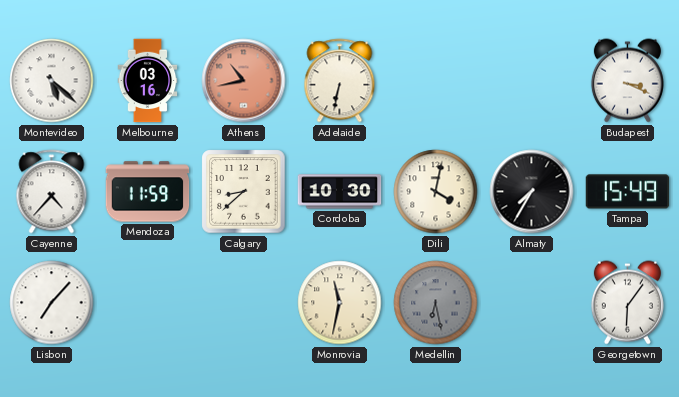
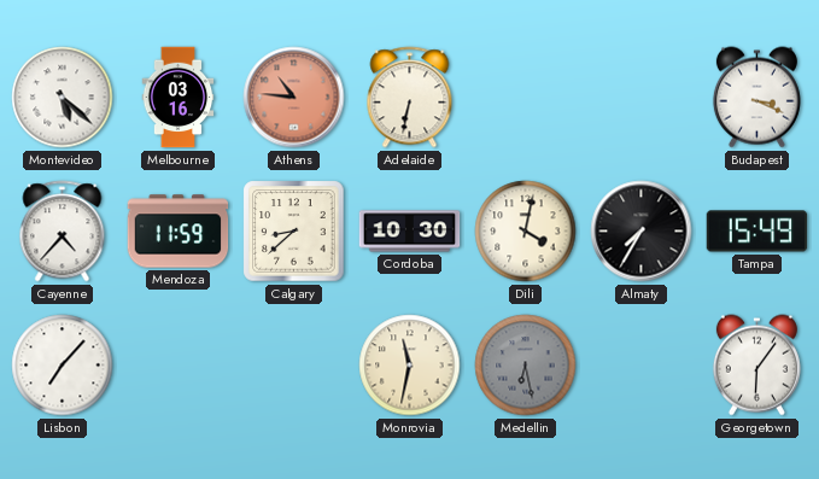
Athens: 10:43 -> 10:46 (294, 98)
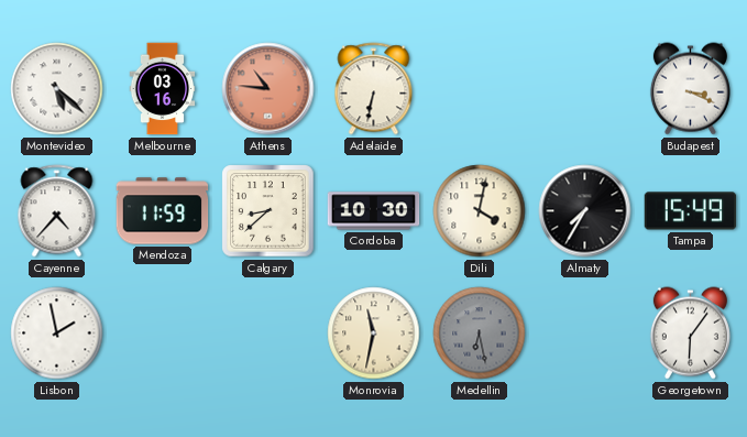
Lisbon: 7:07 -> 1:58 (57, 334)
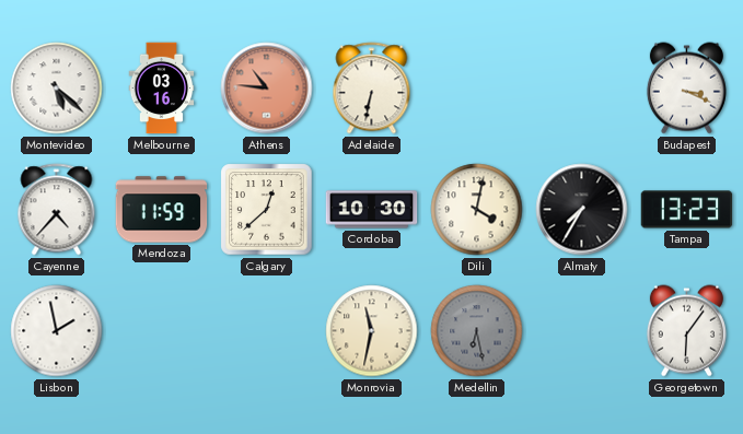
Calgary: 8:38 -> 12:38 (267, 210)
Tampa: 15:49 -> 13:23 (687, 210)
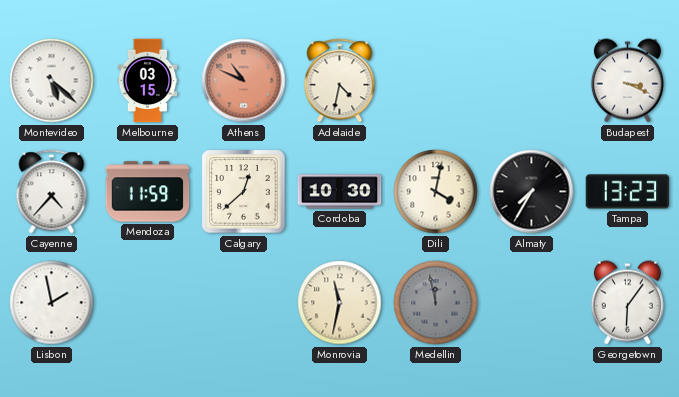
Melbourne: 03:16 -> 03:15 (148, 81)
Athens: 10:46 -> 10:49 (244, 81)
Adelaide: 6:32 -> 4:32 (340, 81)
Medellin: 6:28 -> 11:58 (436, 303)
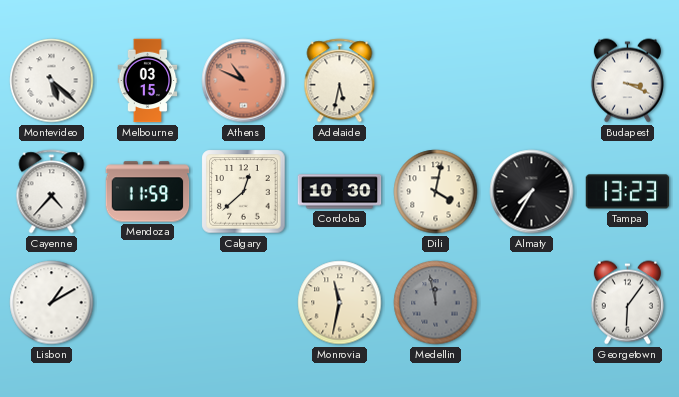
Adelaide: 4:32 -> 5:32 (340, 81)
Lisbon: 1:58 -> 1:10 (52, 303)
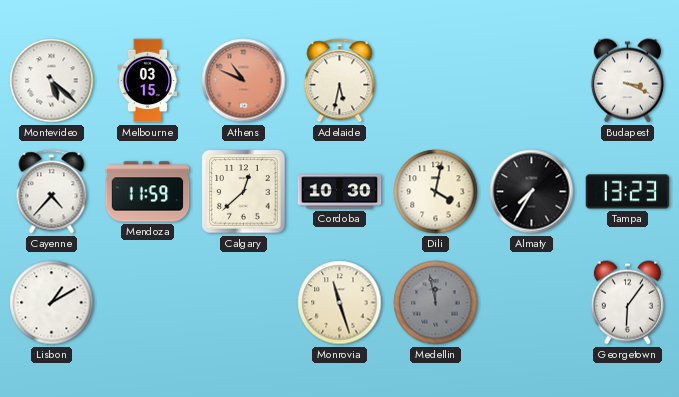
Monrovia: 11:32 -> 11:27 (340, 303)
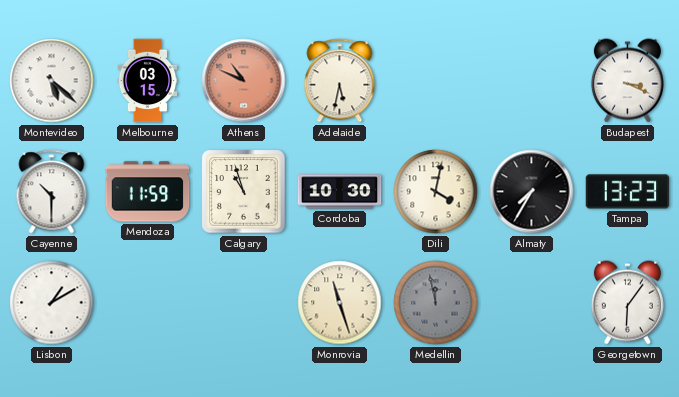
Cayenne: 4:37 -> 10:30 (52, 192)
Calgary: 12:38 -> 10:57 (244, 192)
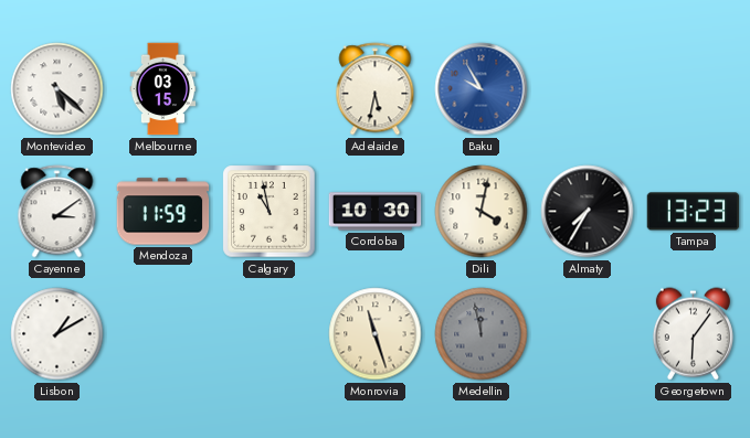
Athens: 10:49 -> none (244, 81)
Baku: none -> 9:55 (482, 89)
Budapest: 3:19 -> none (627, 81)
Cayenne: 10:30 -> 3:09 (57, 212)
Calgary: 10:57 -> 10:58 (270, 212)
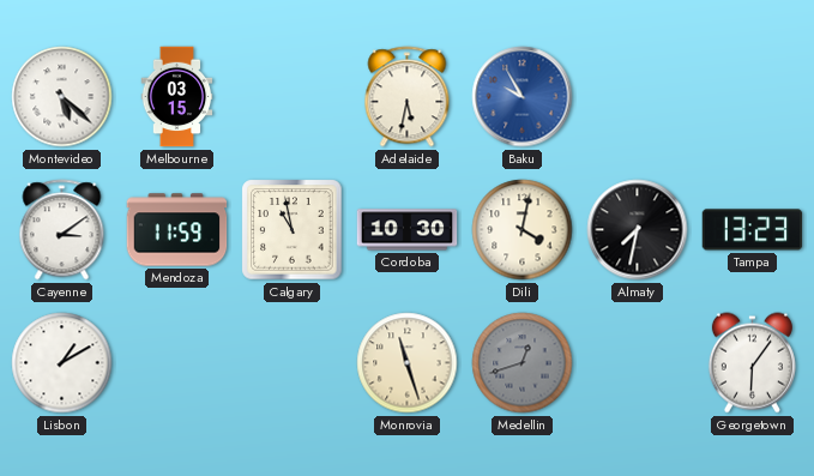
Almaty: 7:35 -> 7:32 (638, 230)
Medellin: 11:58 -> 12:42 (523, 363)
